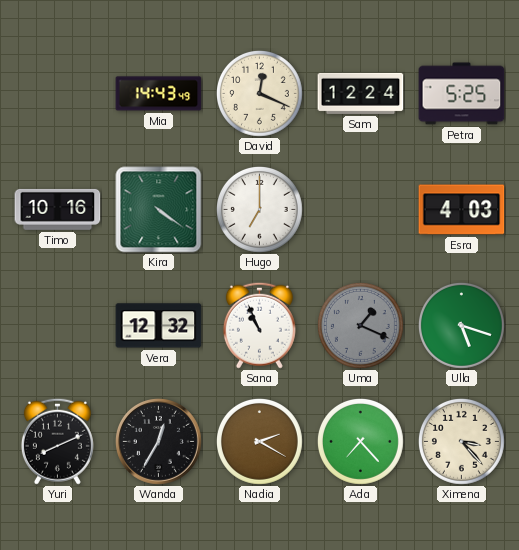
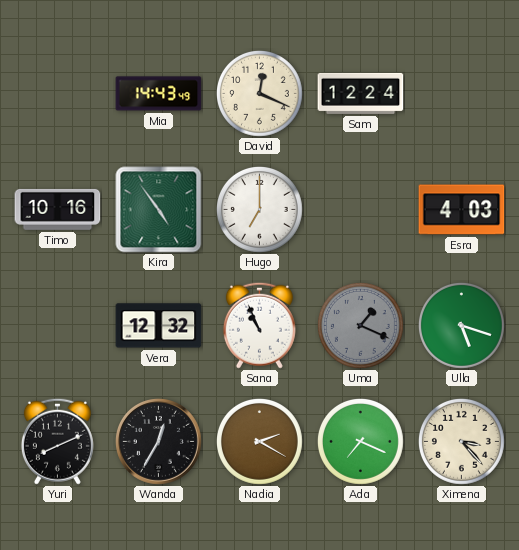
Petra: 5:25 -> none (462, 94)
Kira: 4:21 -> 4:54 (159, 210)
Ada: 7:23 -> 7:19 (360, 441)
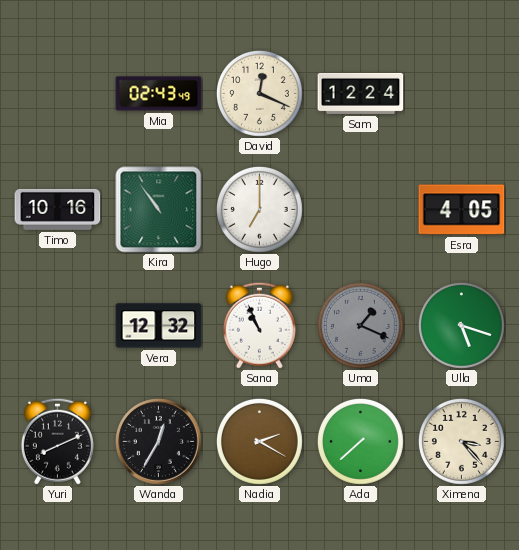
Mia: 14:43 -> 02:43 (159, 94)
Kira: 4:54 -> 10:54 (159, 210)
Esra: 4:03 -> 4:05 (462, 210)
Ada: 7:19 -> 7:38 (360, 441)
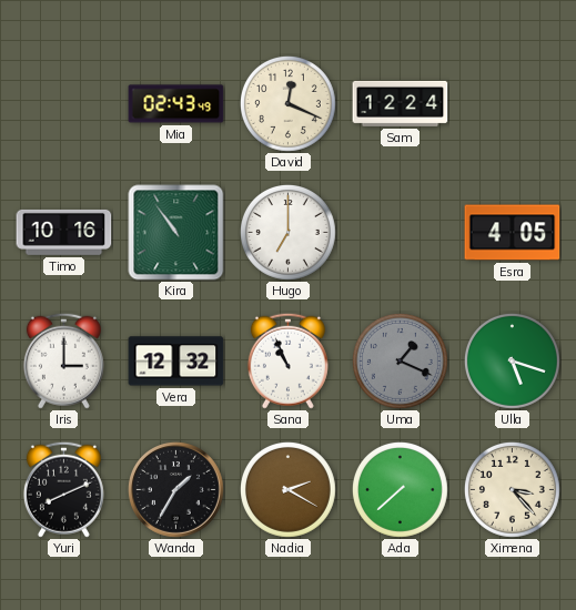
Iris: none -> 3:00 (63, 360)
Wanda: 12:35 -> 1:35 (176, 490)
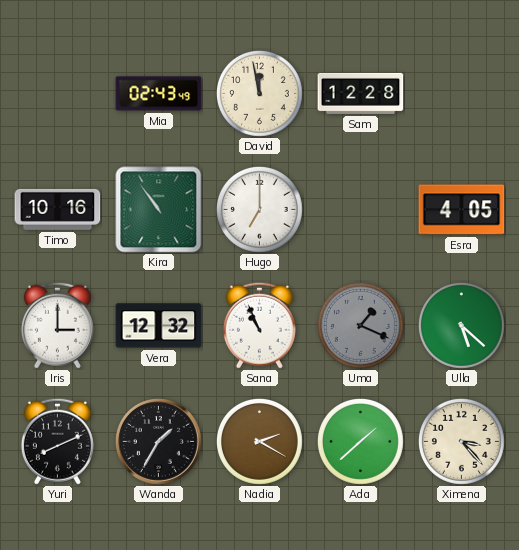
David: 12:19 -> 11:58 (259, 93)
Sam: 12:24 -> 12:28 (361, 93)
Ulla: 5:18 -> 5:22 (461, 325)
Ada: 7:38 -> 1:38 (360, 441)
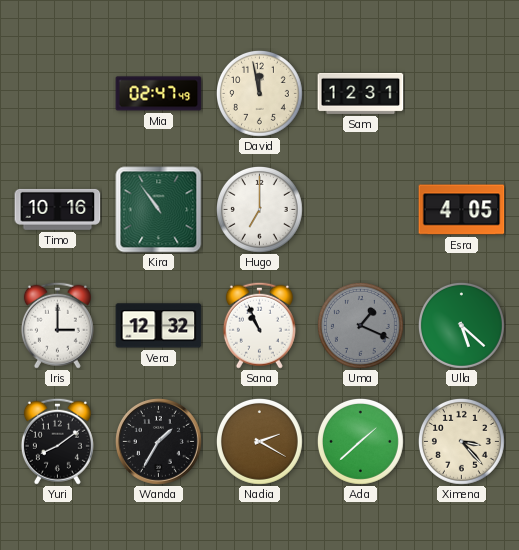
Mia: 02:43 -> 02:47 (159, 94)
Sam: 12:28 -> 12:31 (361, 93)
Yuri: 8:11 -> 8:09 (57, 441)
